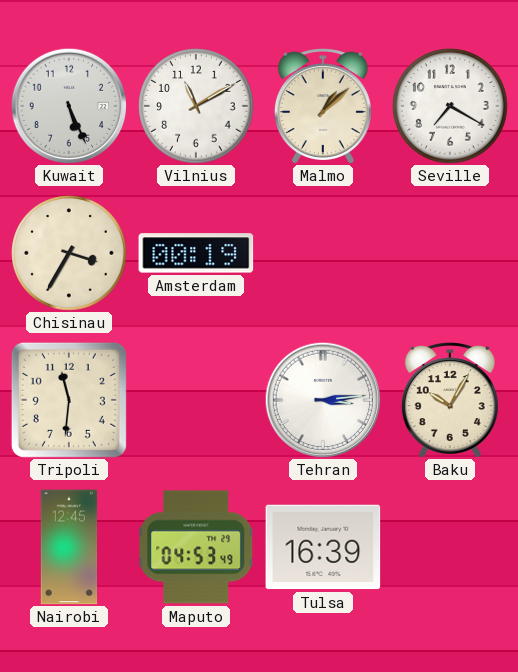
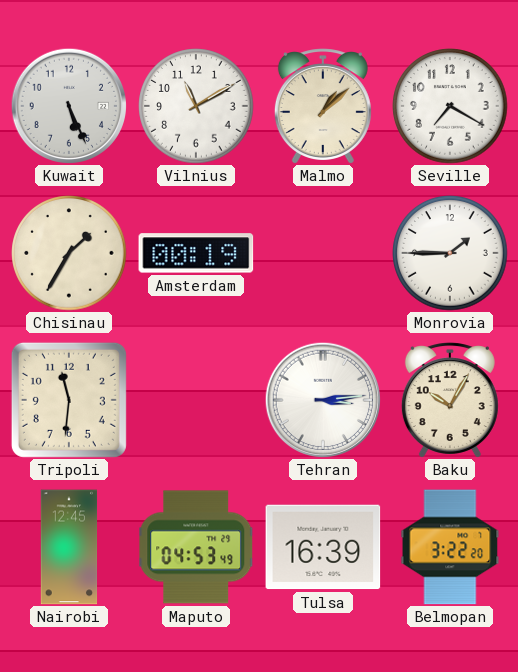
Chisinau: 3:35 -> 1:35 (69, 253)
Monrovia: none -> 1:45 (450, 253)
Belmopan: none -> 3:22 (450, 547)
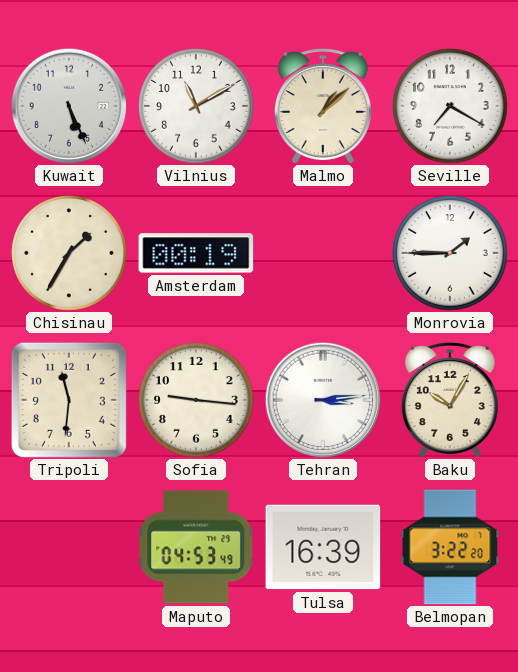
Sofia: none -> 9:16 (196, 400)
Nairobi: 12:45 -> none (69, 547)
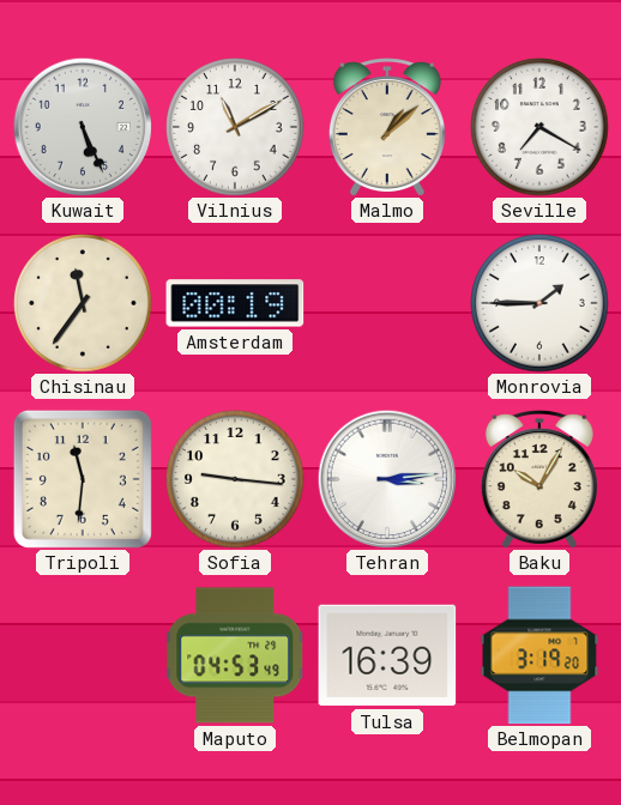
Chisinau: 1:35 -> 11:36 (83, 303)
Belmopan: 3:22 -> 3:19 (539, 655)
